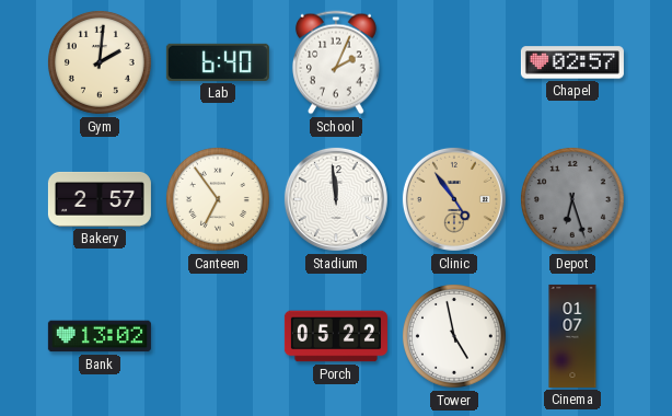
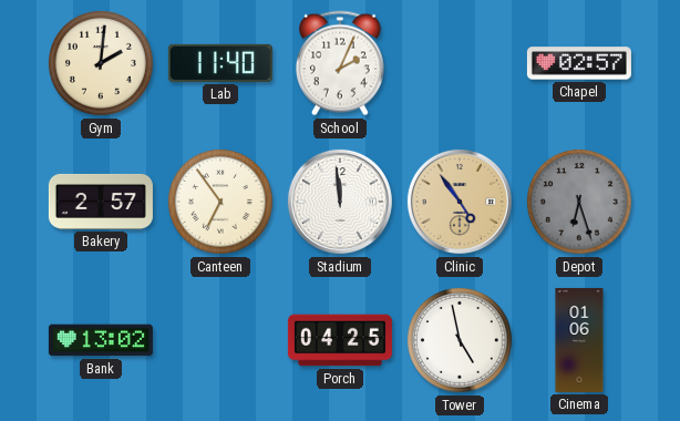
Lab: 6:40 -> 11:40 (220, 63)
Porch: 05:22 -> 04:25 (340, 340)
Cinema: 01:07 -> 01:06 (579, 340)
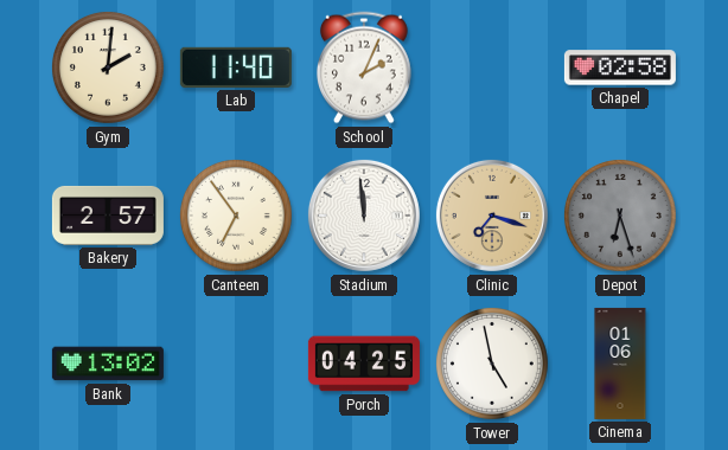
Chapel: 02:57 -> 02:58 (620, 67)
Clinic: 4:54 -> 7:18 (492, 216)
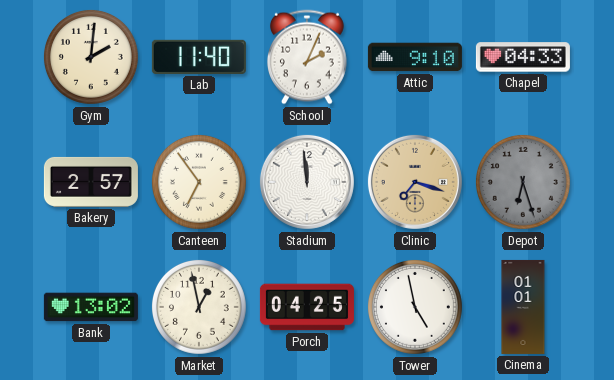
Attic: none -> 9:10 (415, 57)
Chapel: 02:58 -> 04:33 (523, 57)
Market: none -> 12:58 (199, 307)
Cinema: 01:06 -> 01:01 (523, 307)
